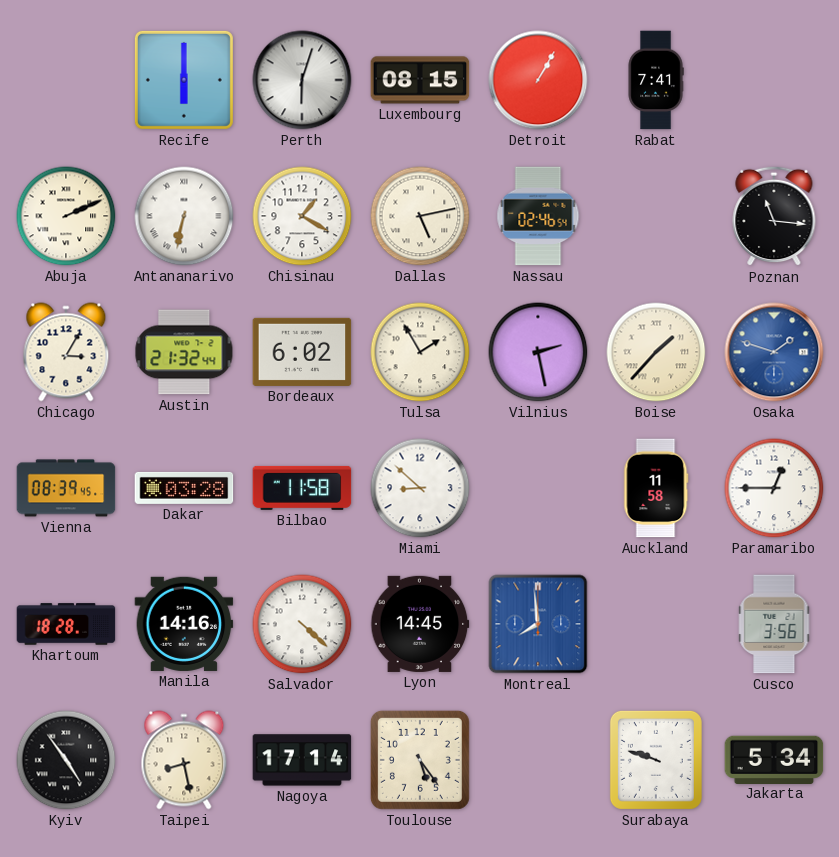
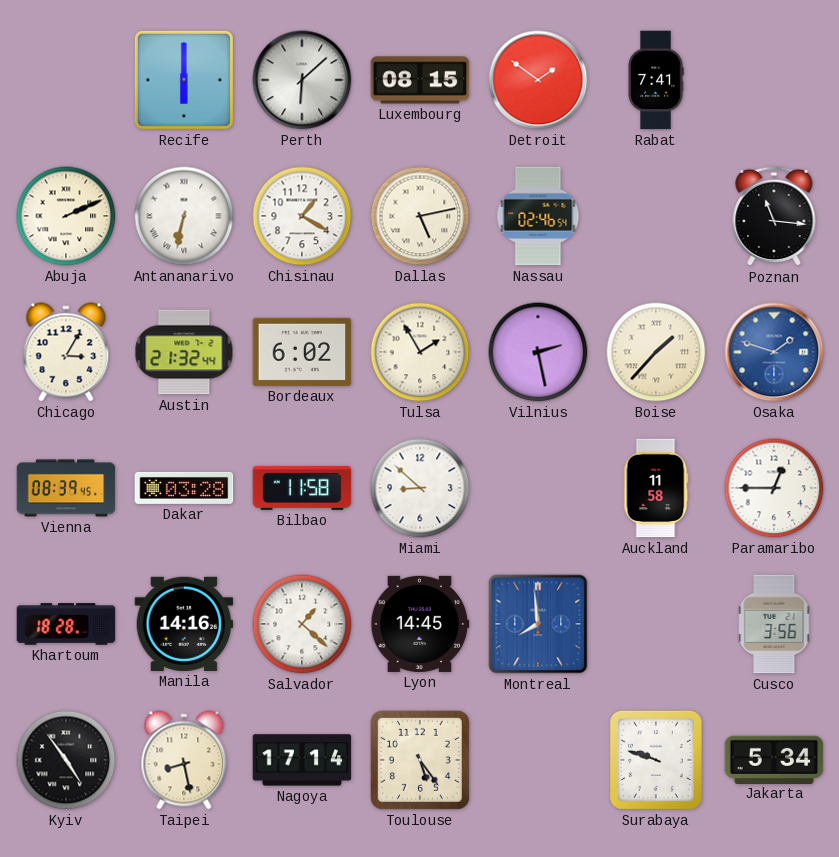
Perth: 6:03 -> 6:08 (302, 80)
Detroit: 1:05 -> 1:51 (538, 80)
Salvador: 4:22 -> 1:22 (302, 624)
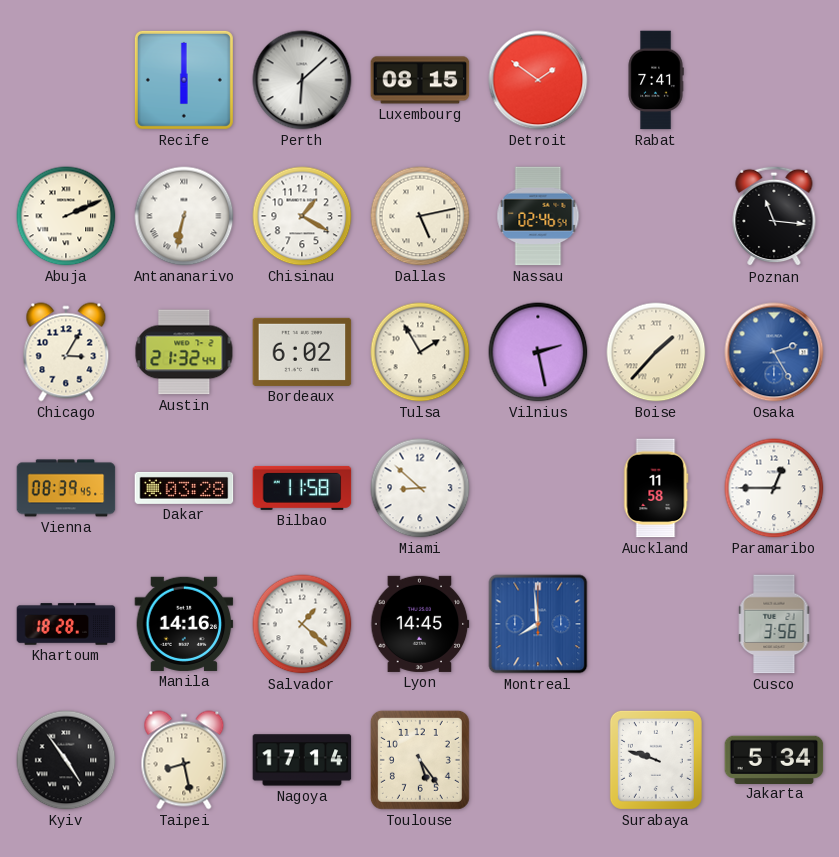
Osaka: 1:48 -> 2:25 (774, 352)
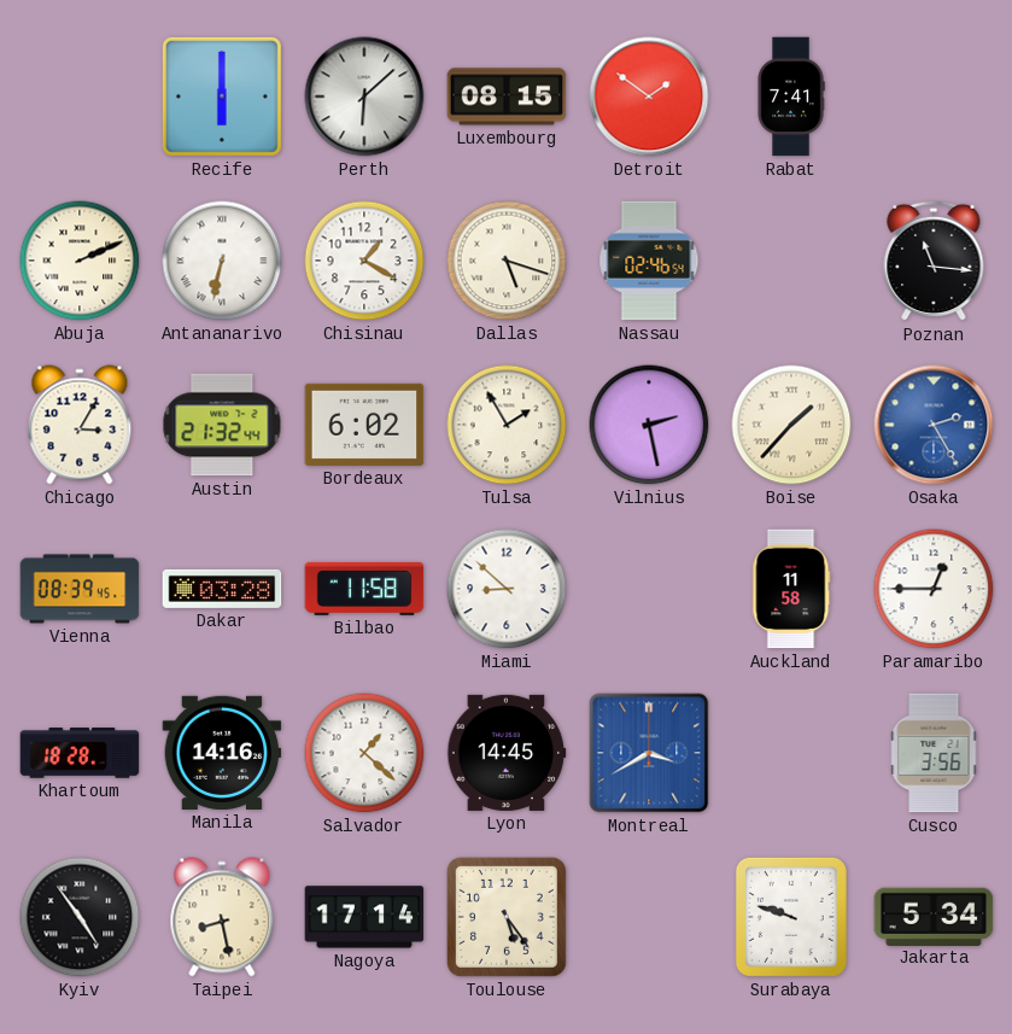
Dallas: 5:13 -> 5:18 (507, 261)
Montreal: 7:59 -> 3:40 (649, 753)
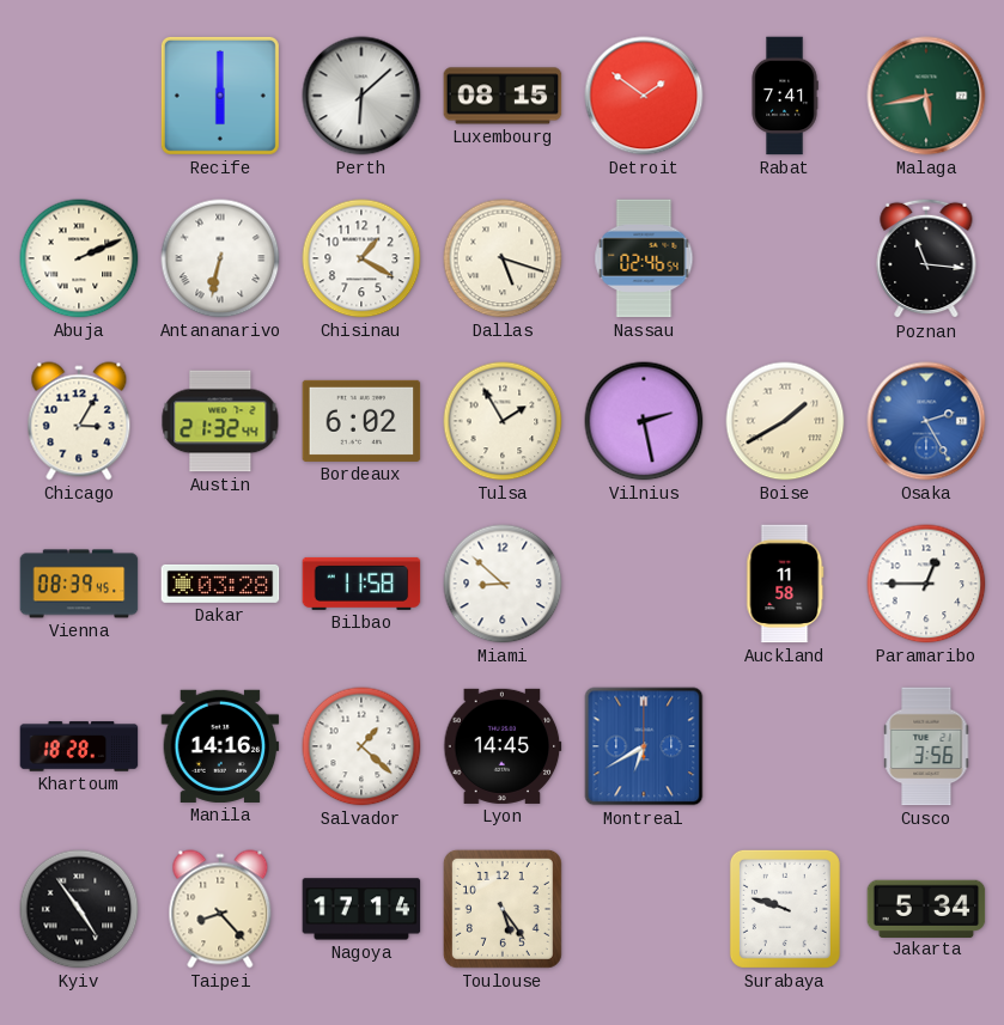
Malaga: none -> 5:43 (926, 96)
Boise: 1:37 -> 1:40 (785, 421)
Montreal: 3:40 -> 6:40 (644, 746)
Taipei: 8:28 -> 8:23 (220, 909)
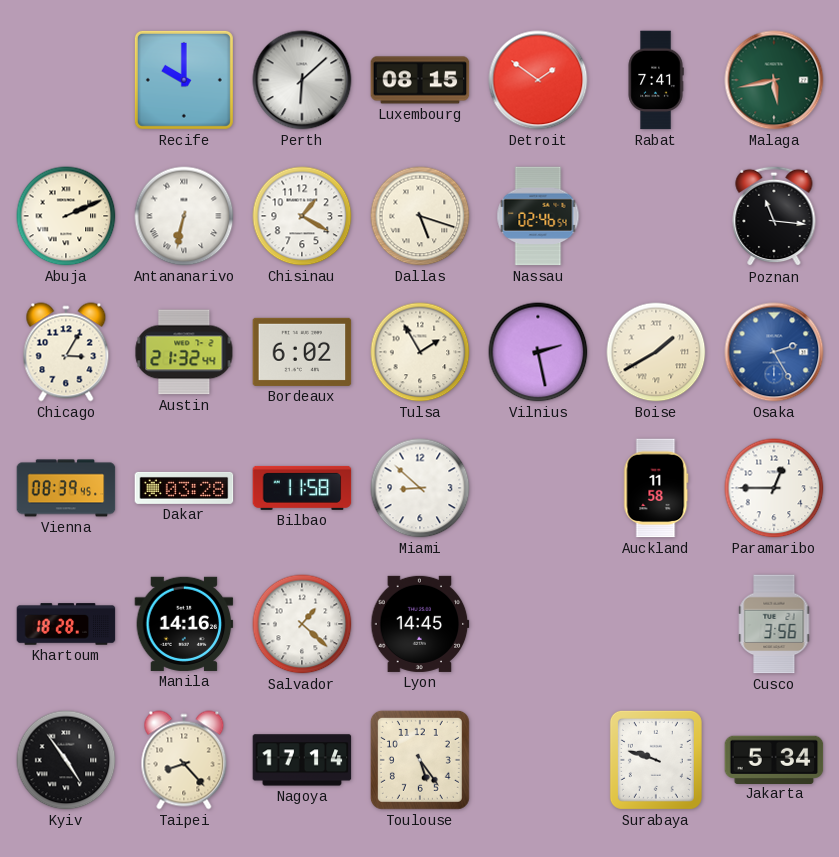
Recife: 6:00 -> 10:00 (184, 80)
Montreal: 6:40 -> none (644, 746)
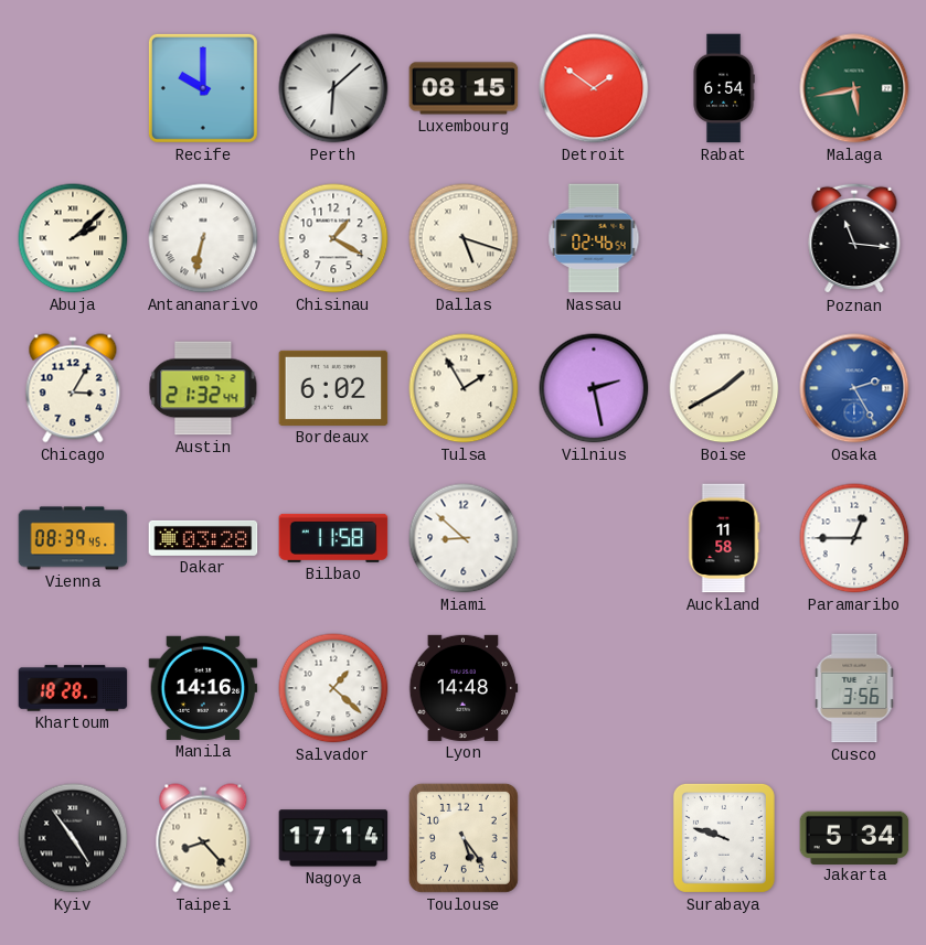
Rabat: 7:41 -> 6:54 (724, 88)
Abuja: 2:11 -> 2:08 (73, 238)
Lyon: 14:45 -> 14:48 (464, 688)
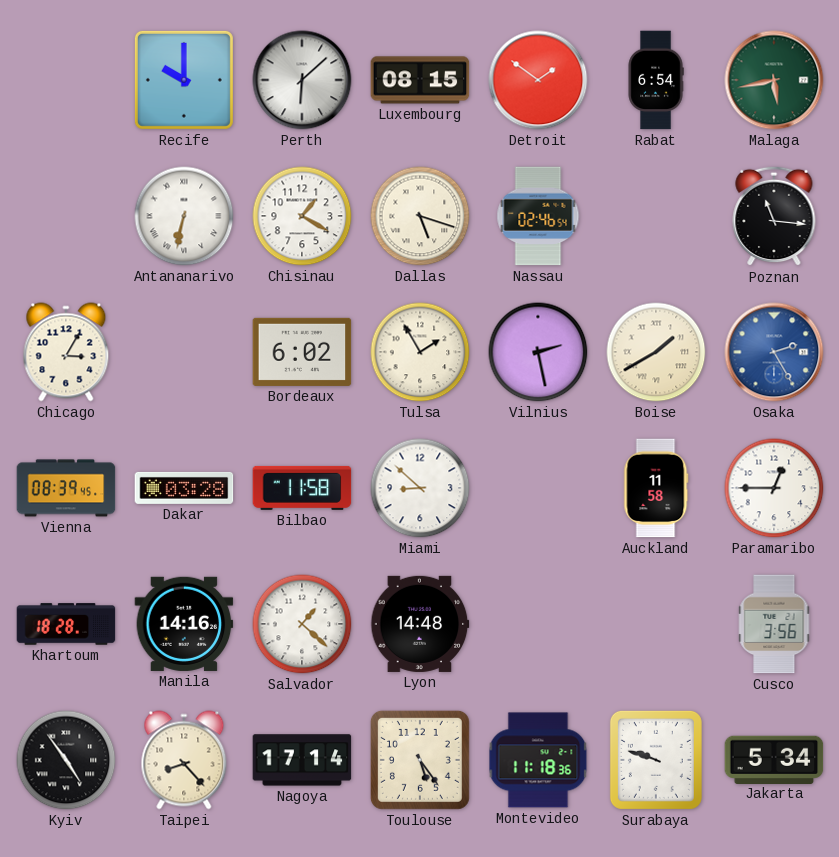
Abuja: 2:08 -> none (73, 238)
Austin: 21:32 -> none (203, 388)
Montevideo: none -> 11:18 (538, 760)
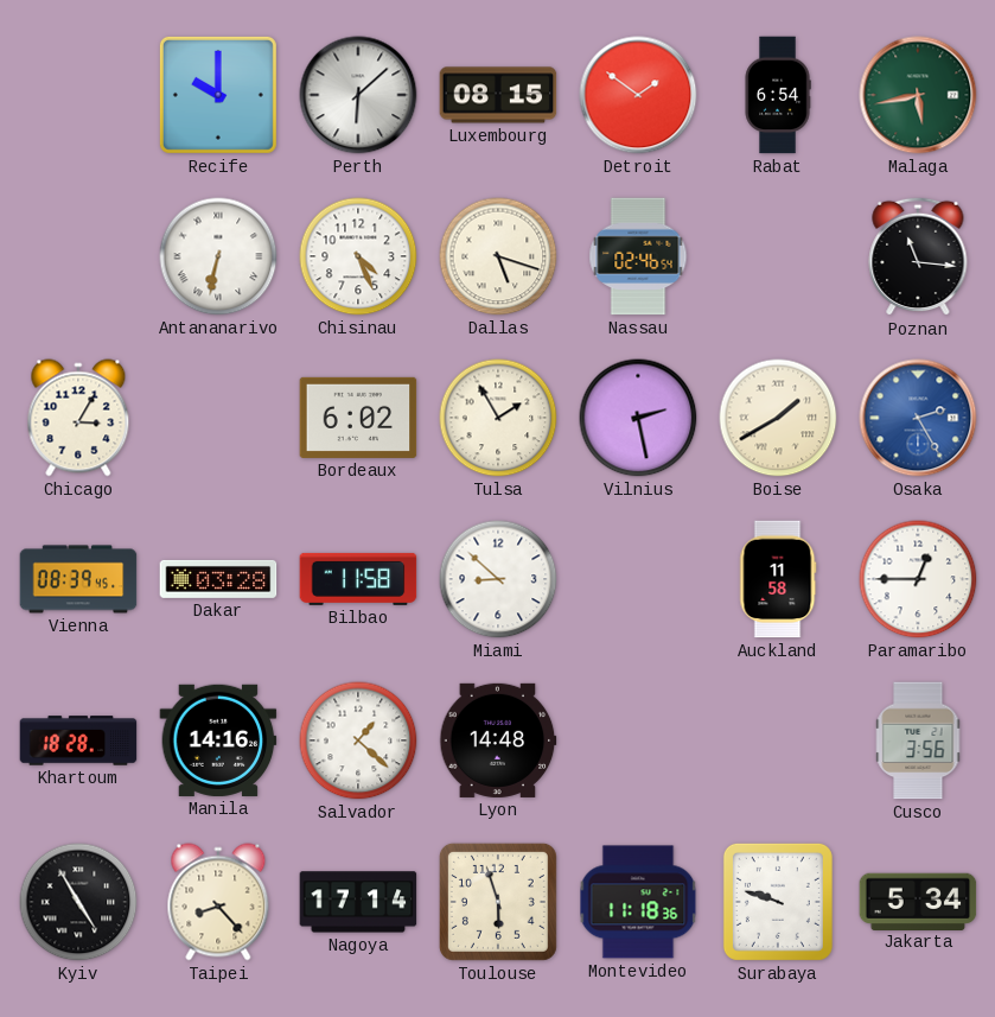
Chisinau: 1:20 -> 4:26 (358, 256)
Kyiv: 4:54 -> 4:55 (78, 902)
Toulouse: 5:24 -> 5:57 (498, 902)
